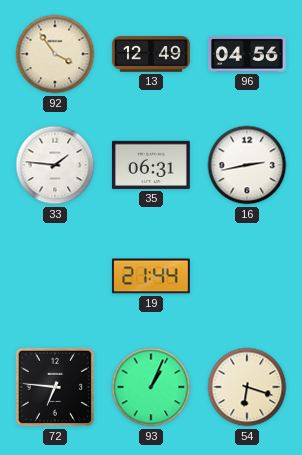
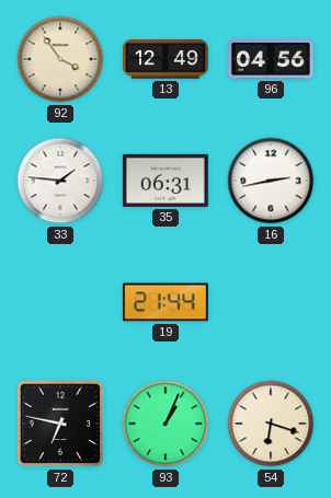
72: 6:46 -> 6:47 (60, 424)
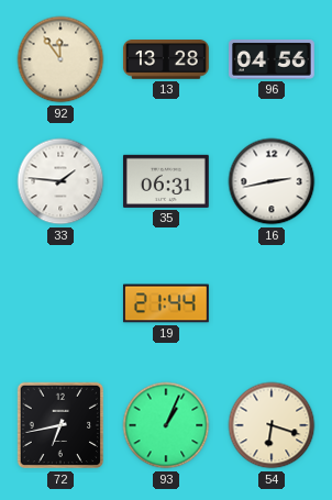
92: 3:54 -> 11:54 (60, 59)
13: 12:49 -> 13:28 (166, 59)
72: 6:47 -> 6:43 (60, 425)
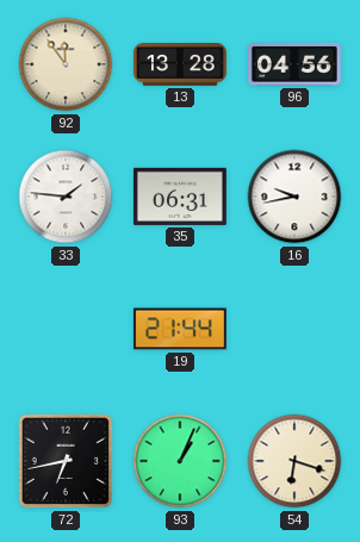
16: 2:43 -> 9:43 (294, 197)
